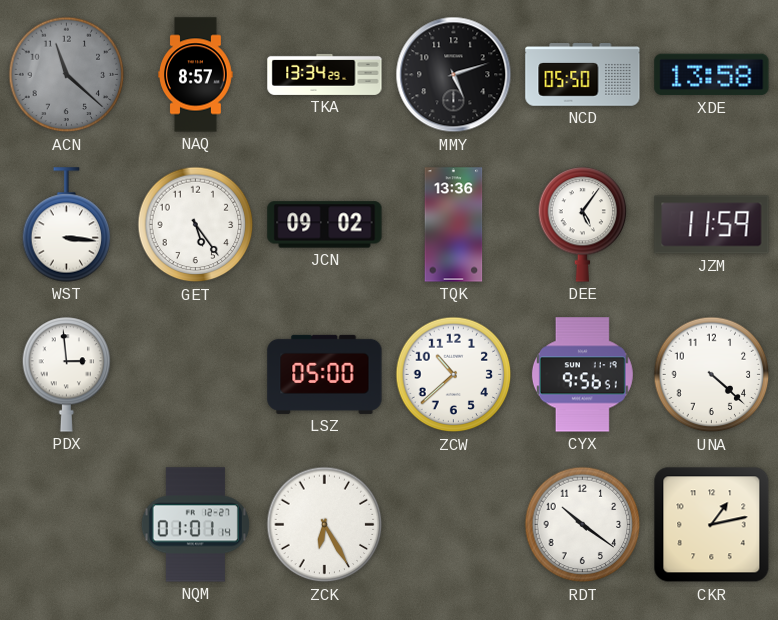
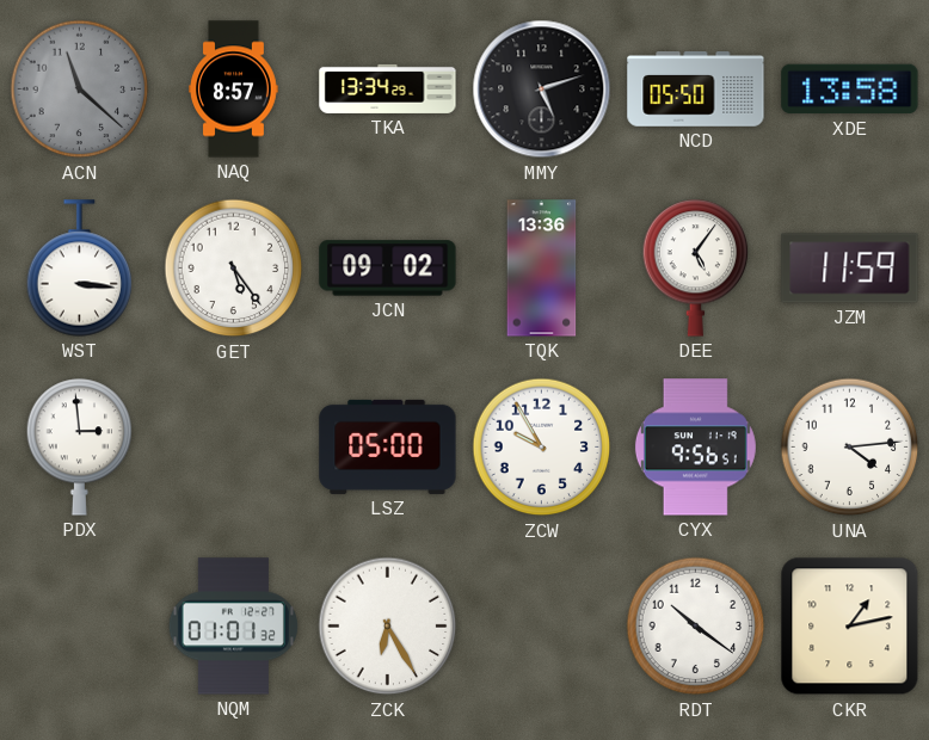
ZCW: 10:38 -> 9:55 (542, 448)
UNA: 4:22 -> 4:14 (850, 448)
NQM: 01:01:14 -> 01:01:32 (233, 627)
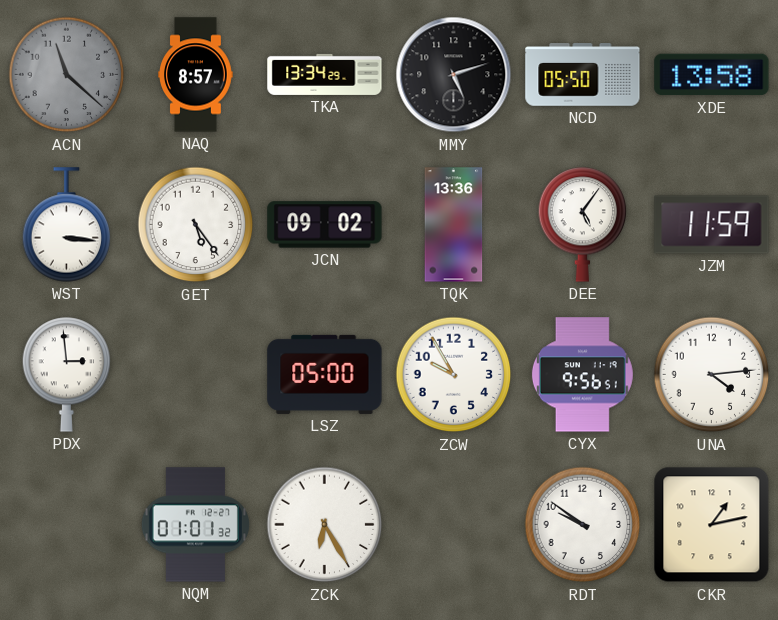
RDT: 10:21 -> 9:51 (583, 525)
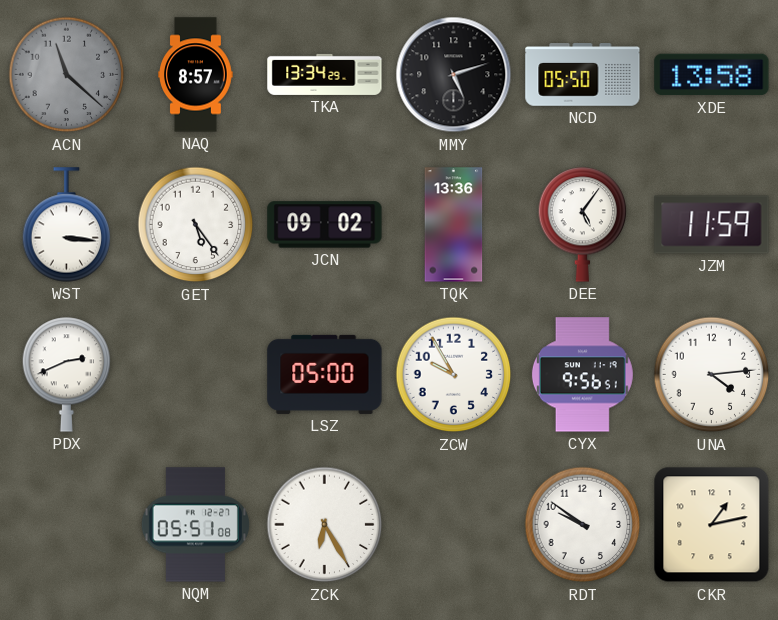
PDX: 2:59 -> 2:41 (67, 375)
NQM: 01:01 -> 05:51 (195, 525)
